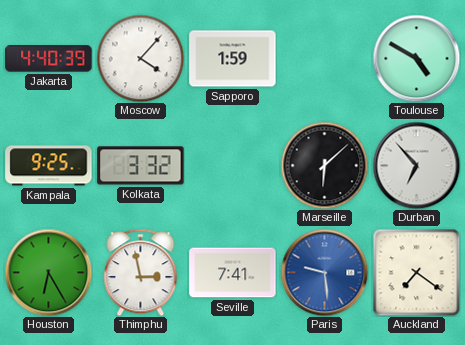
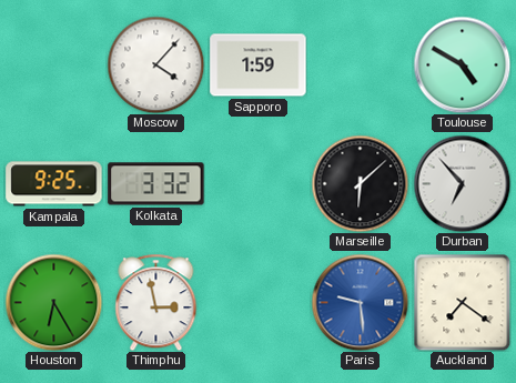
Jakarta: 4:40 -> none (49, 59)
Seville: 7:41 -> none (233, 273)
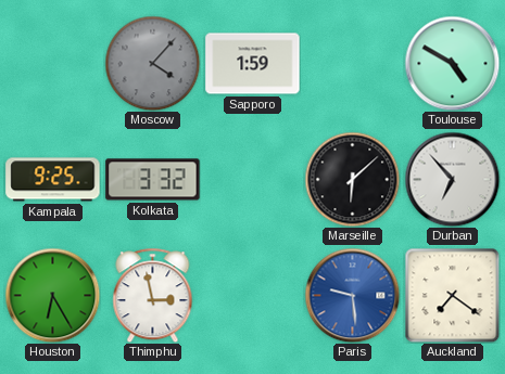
Moscow dial: white -> grey (152, 63)
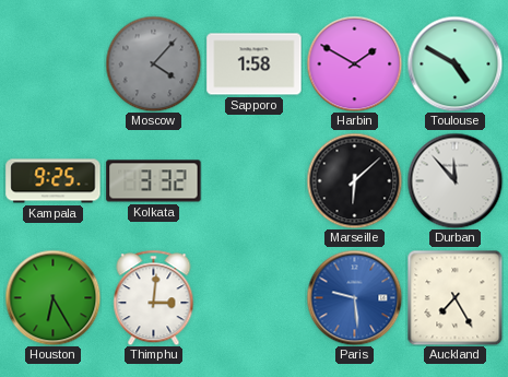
Sapporo: 1:59 -> 1:58 (255, 64)
Harbin: none -> 1:50 (354, 63)
Durban: 6:53 -> 11:53 (454, 180)
Thimphu: 2:58 -> 3:01 (154, 297)
Auckland: 7:21 -> 7:25 (454, 297)
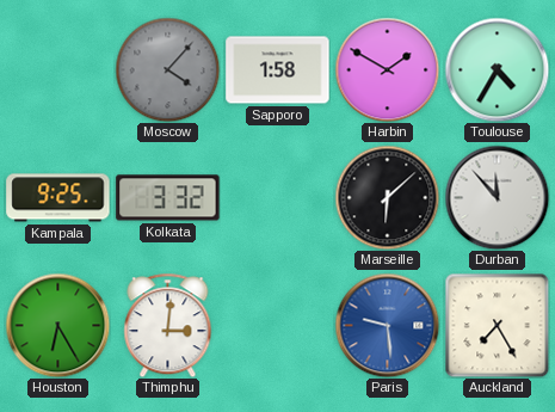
Toulouse: 4:50 -> 4:35 (497, 69)
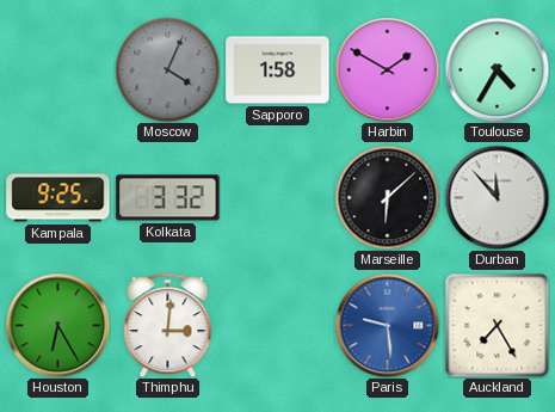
Moscow: 4:07 -> 4:04 (167, 69)
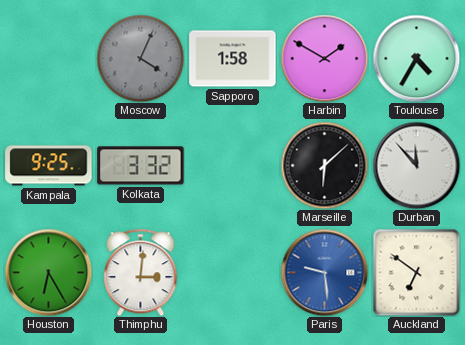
Auckland: 7:25 -> 6:51 (416, 272)
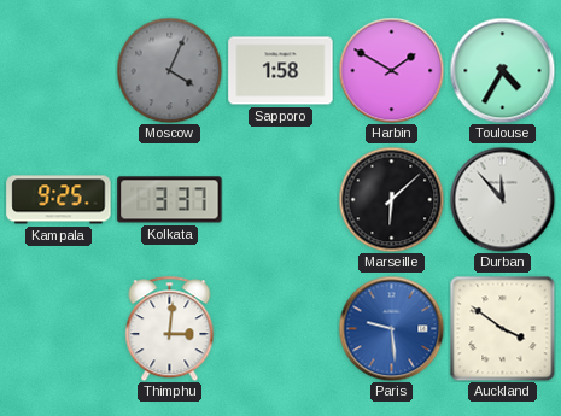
Kolkata: 3:32 -> 3:37 (170, 200)
Houston: 6:25 -> none (48, 272)
Auckland: 6:51 -> 3:51 (502, 328)
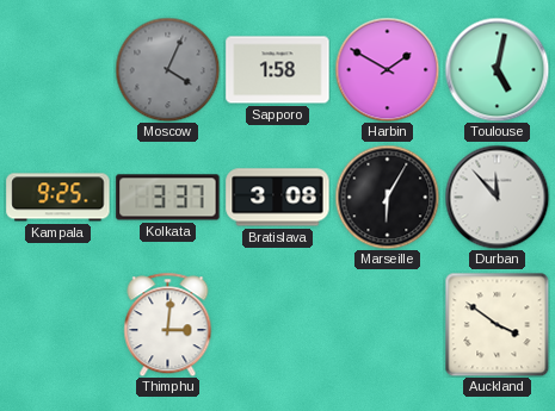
Toulouse: 4:35 -> 5:02 (497, 69)
Bratislava: none -> 3:08 (278, 198)
Marseille: 6:08 -> 6:05 (387, 197)
Paris: 9:29 -> none (391, 328)
